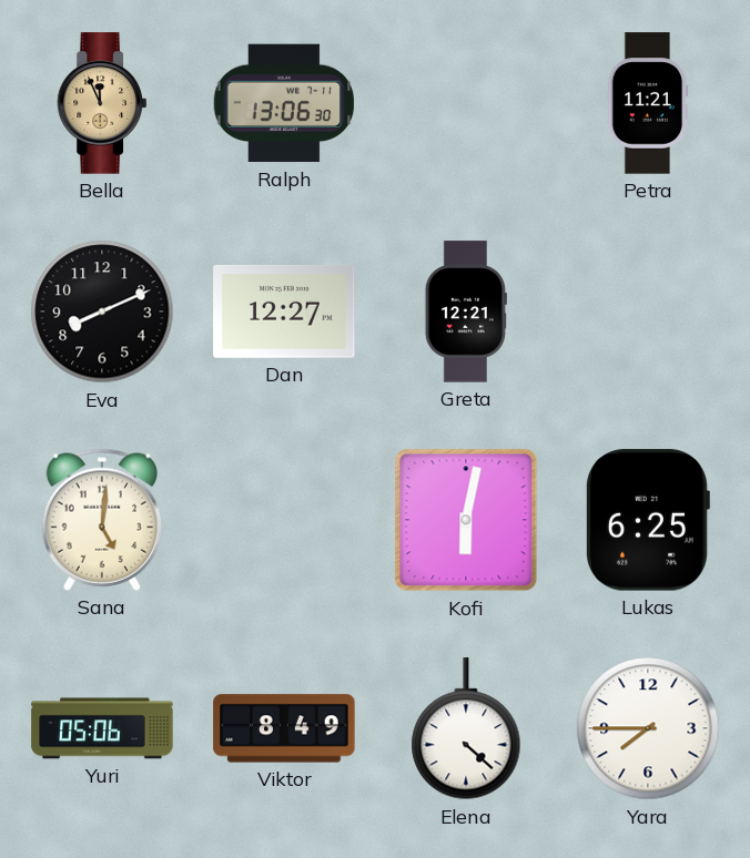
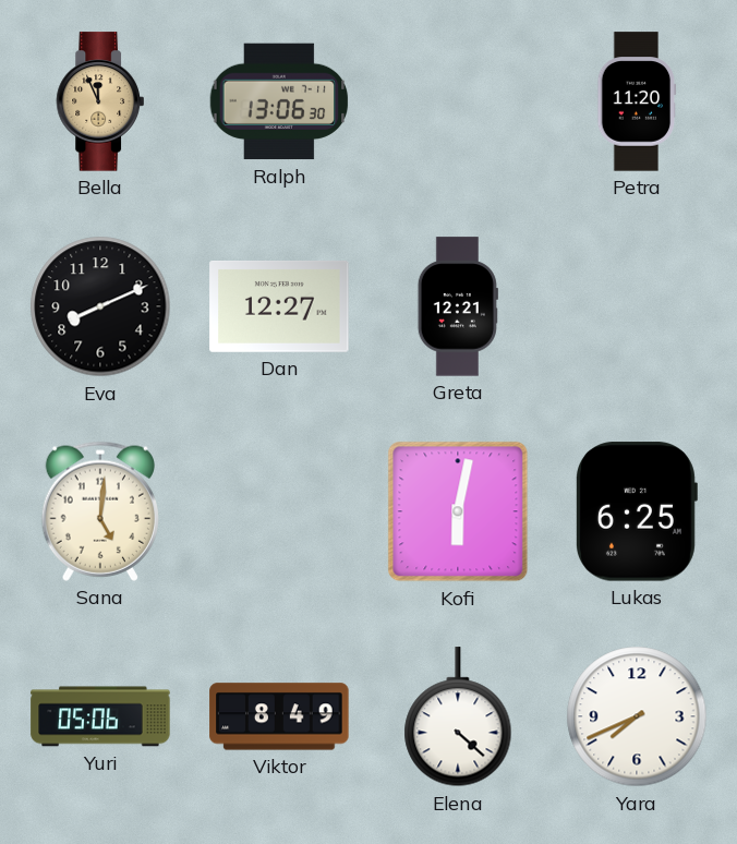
Petra: 11:21 -> 11:20 (637, 101)
Yara: 7:45 -> 7:41 (637, 716)
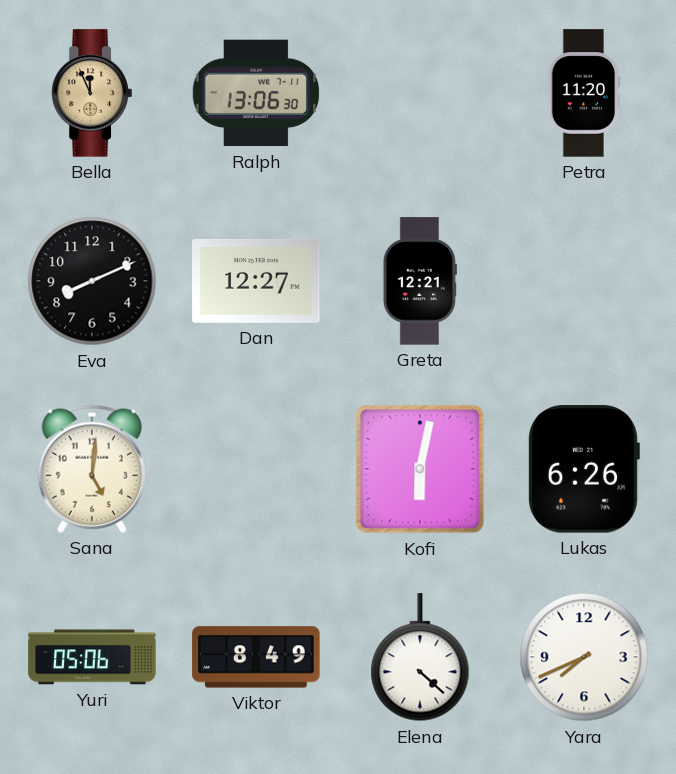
Lukas: 6:25 -> 6:26 (583, 469)
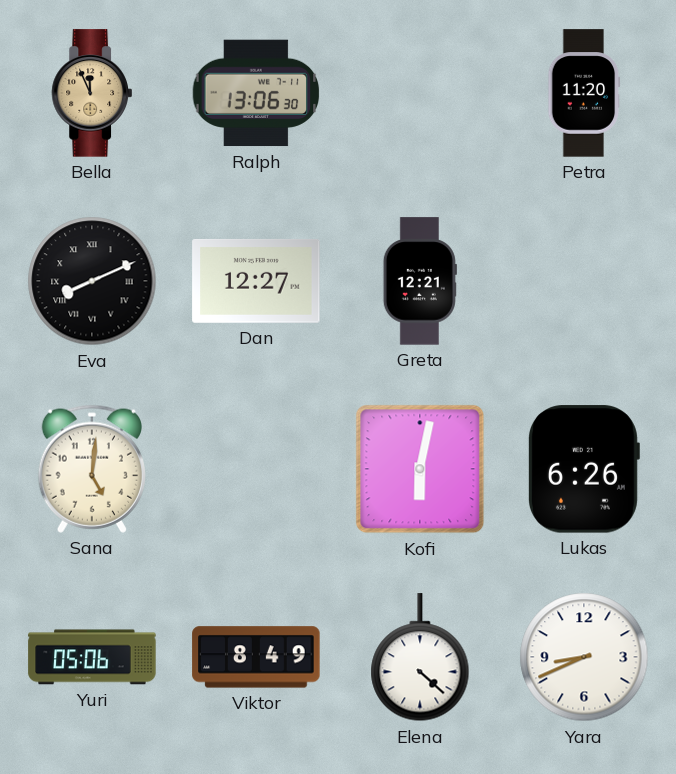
Eva numerals: Arabic -> Roman (92, 281)
Yara: 7:41 -> 8:41 (584, 657)
